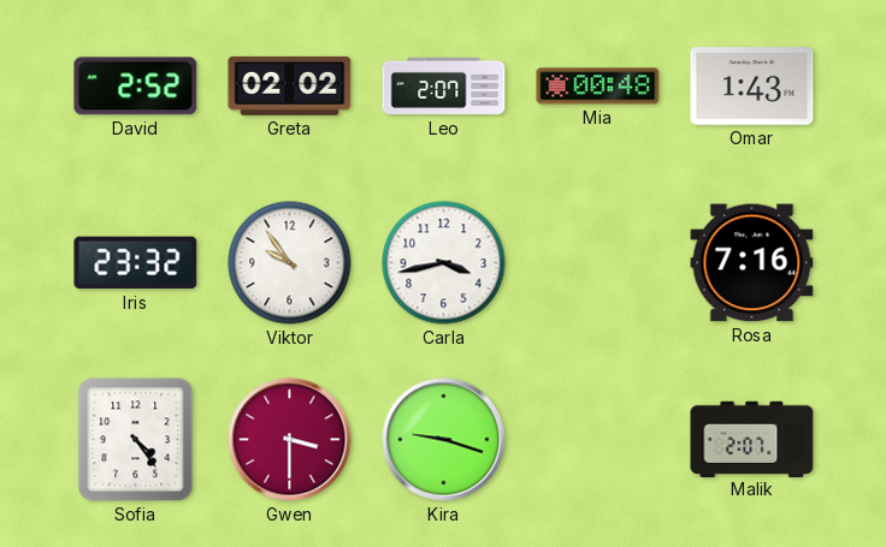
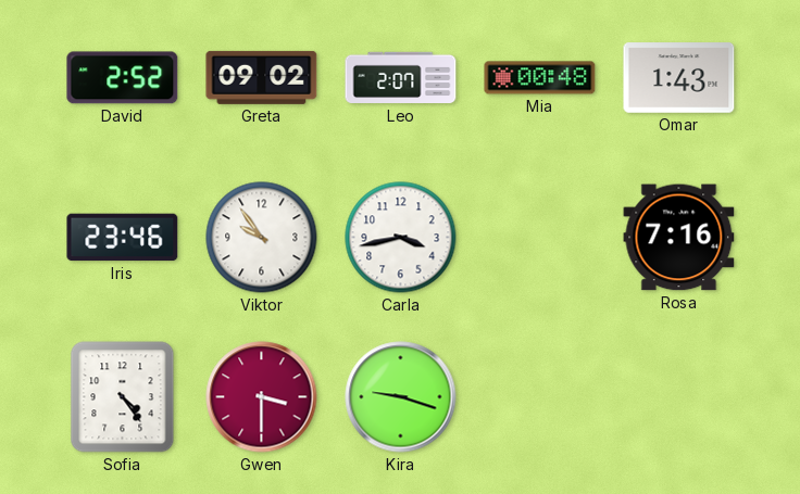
Greta: 02:02 -> 09:02 (262, 77)
Iris: 23:32 -> 23:46 (123, 238)
Malik: 2:07 -> none (752, 439)
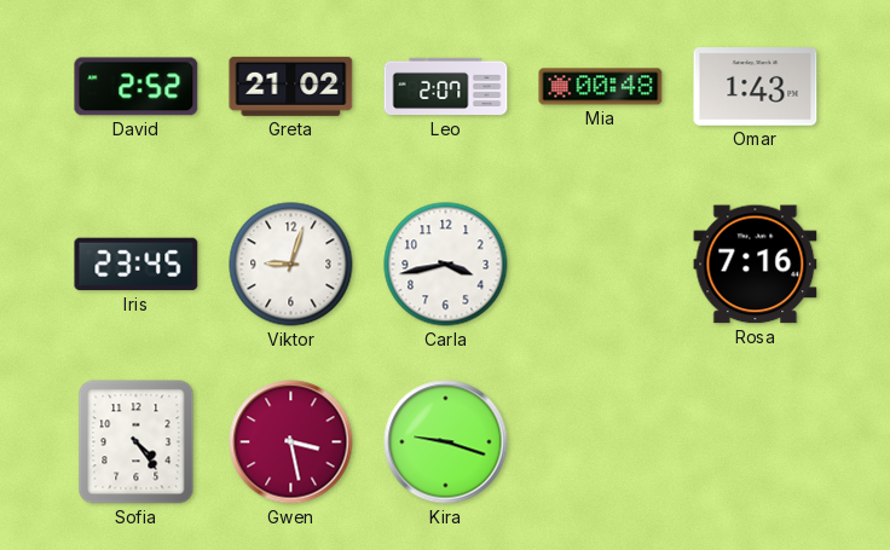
Greta: 09:02 -> 21:02 (291, 86)
Iris: 23:46 -> 23:45 (137, 265)
Viktor: 9:54 -> 9:03 (291, 265)
Gwen: 3:30 -> 3:28 (291, 442)
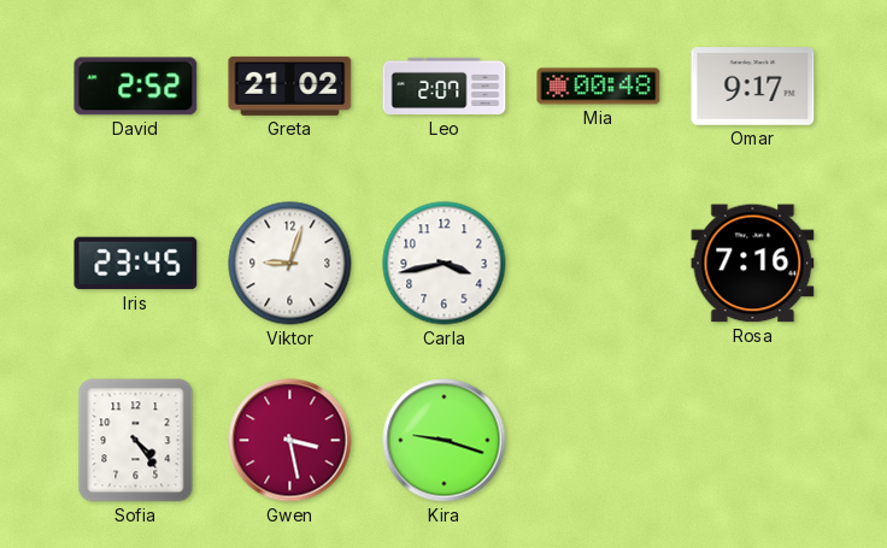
Omar: 1:43 -> 9:17 (753, 87)
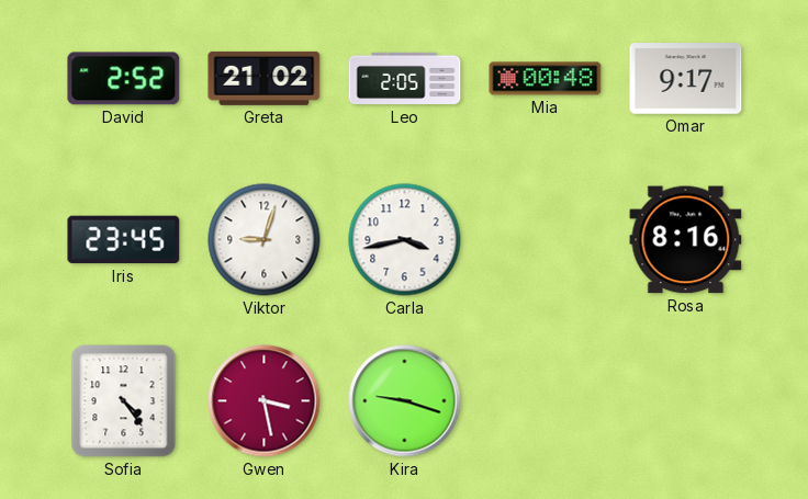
Leo: 2:07 -> 2:05 (405, 79)
Rosa: 7:16 -> 8:16 (686, 240)
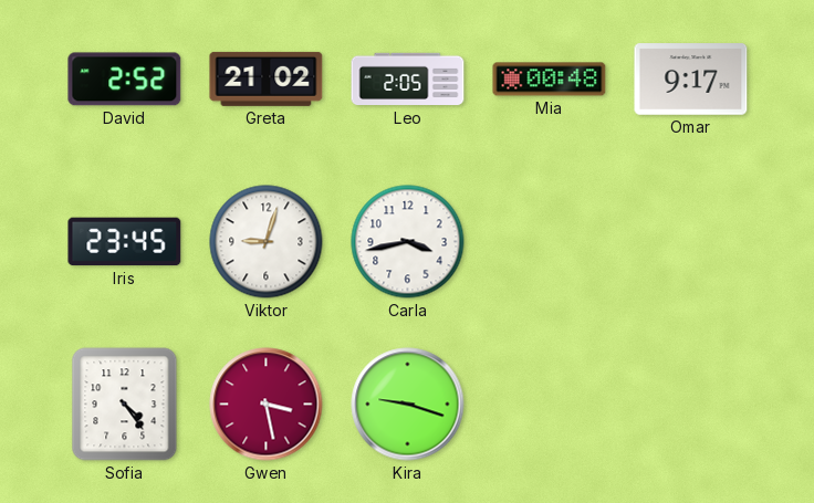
Rosa: 8:16 -> none (686, 240)
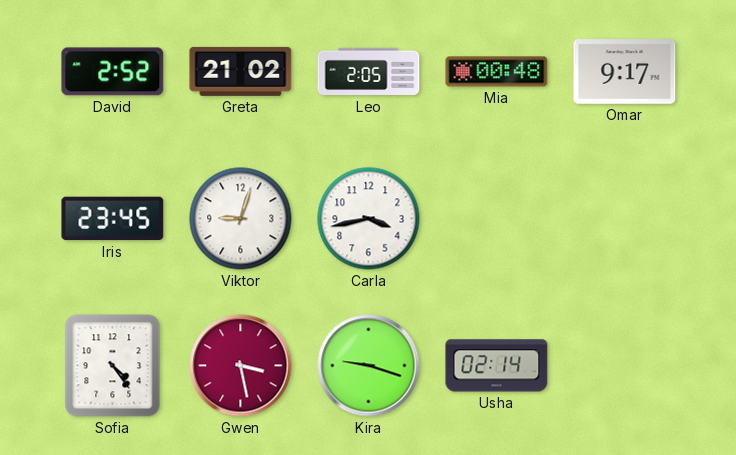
Usha: none -> 02:14 (497, 366)
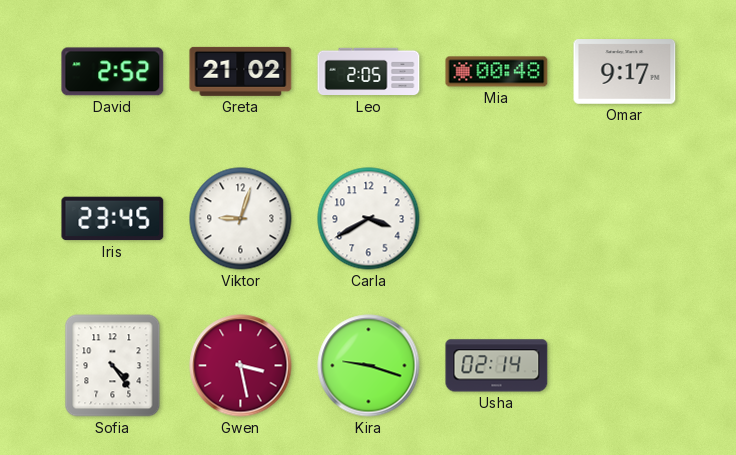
Carla: 3:43 -> 3:40 (369, 219)
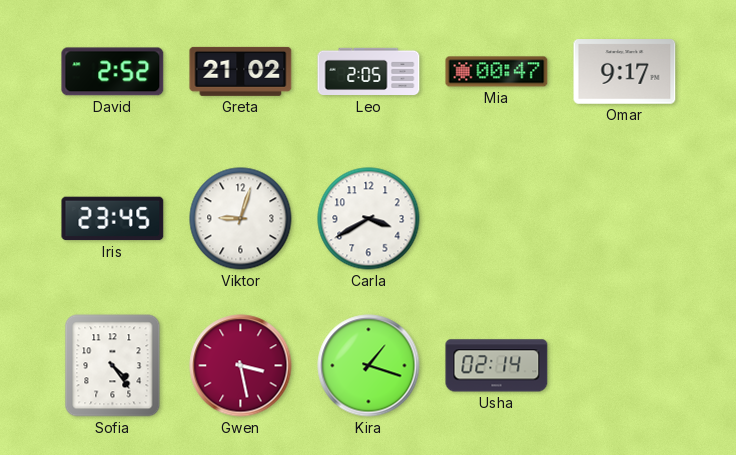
Mia: 00:48 -> 00:47 (497, 72)
Kira: 9:18 -> 1:18 (369, 366)
